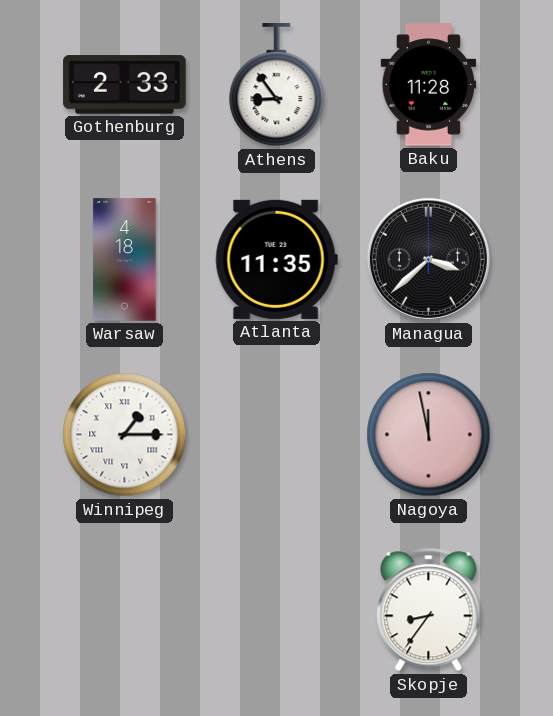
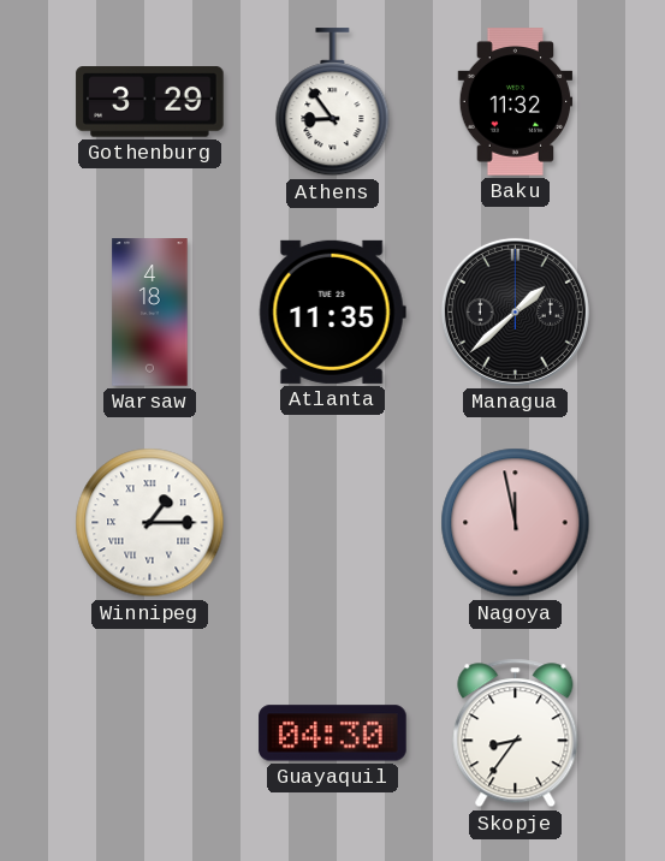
Gothenburg: 2:33 -> 3:29 (150, 102)
Baku: 11:28 -> 11:32 (516, 102)
Managua: 3:38 -> 1:38 (515, 311)
Guayaquil: none -> 04:30 (333, 734)
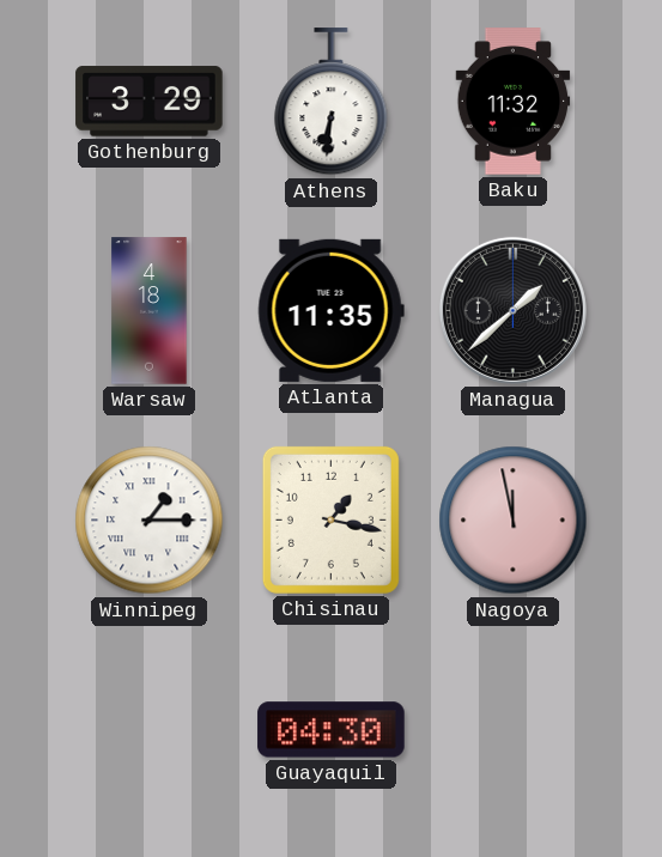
Athens: 8:54 -> 6:31 (332, 102)
Chisinau: none -> 1:17 (330, 519)
Skopje: 8:36 -> none (516, 734)
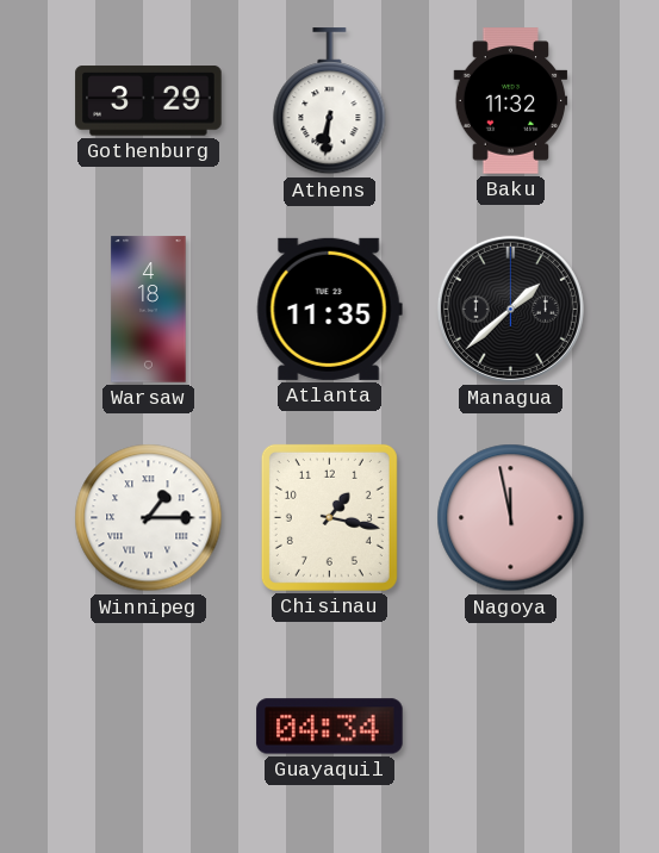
Guayaquil: 04:30 -> 04:34 (330, 727)
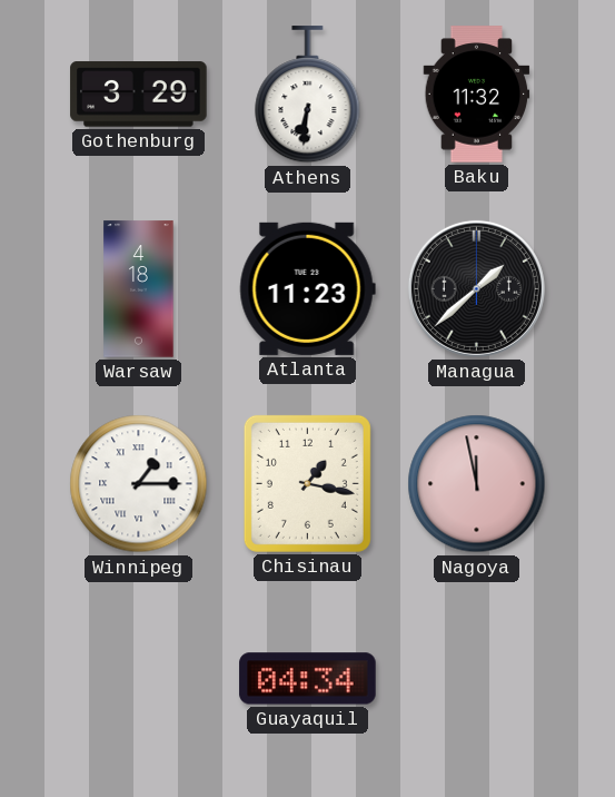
Atlanta: 11:35 -> 11:23 (307, 288)
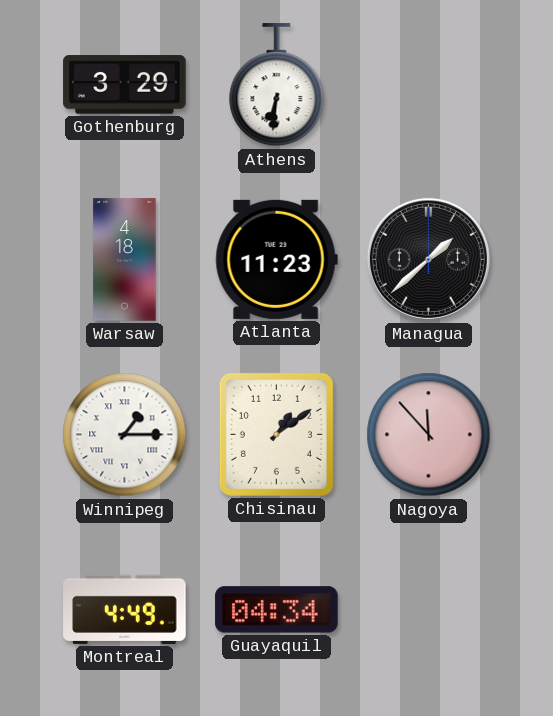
Baku: 11:32 -> none (477, 95)
Chisinau: 1:17 -> 1:09 (276, 434)
Nagoya: 11:58 -> 11:53 (429, 435)
Montreal: none -> 4:49 (125, 609)
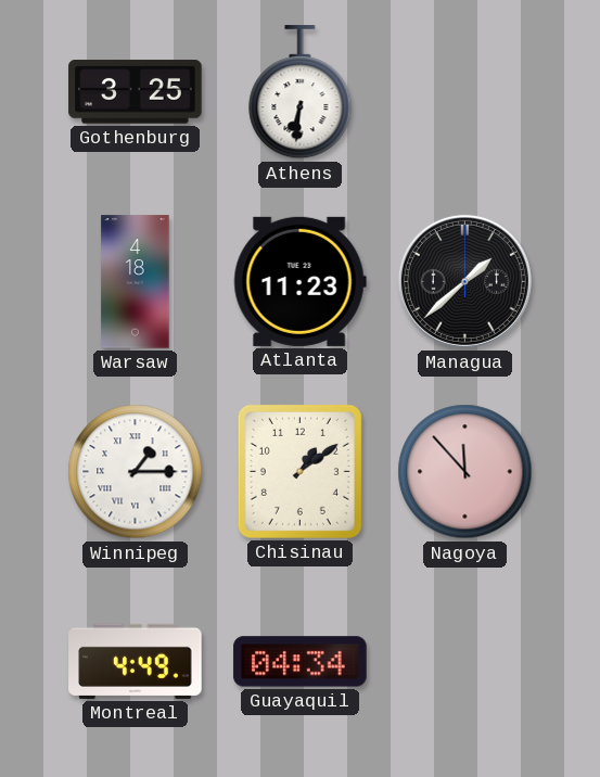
Gothenburg: 3:29 -> 3:25 (136, 92)
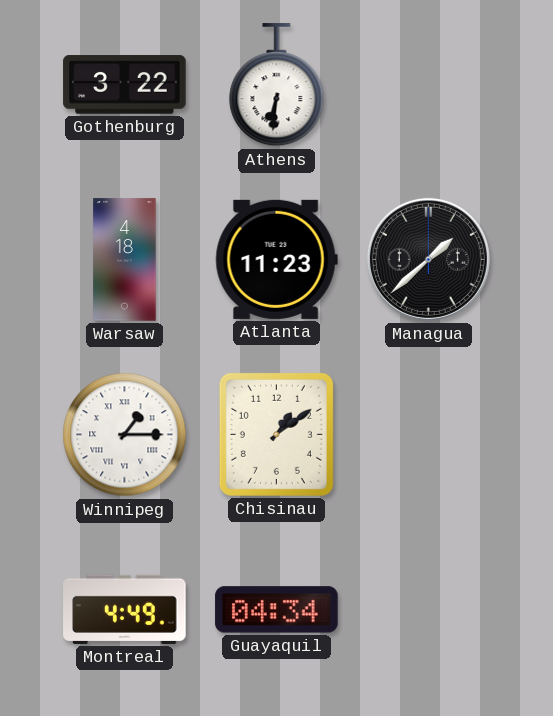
Gothenburg: 3:25 -> 3:22 (125, 85)
Nagoya: 11:53 -> none (465, 472)
